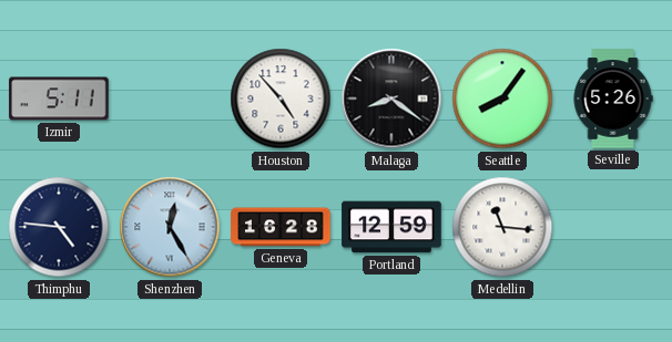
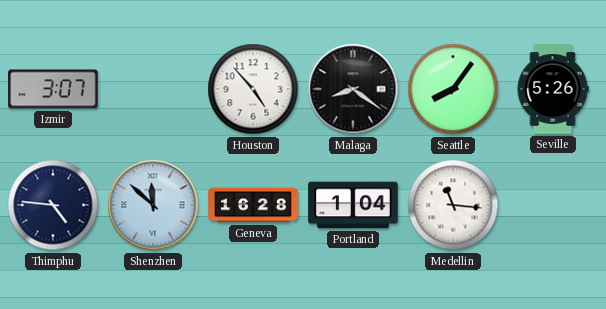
Izmir: 5:11 -> 3:07 (53, 89)
Shenzhen: 12:25 -> 11:52 (153, 205)
Portland: 12:59 -> 1:04 (353, 205)
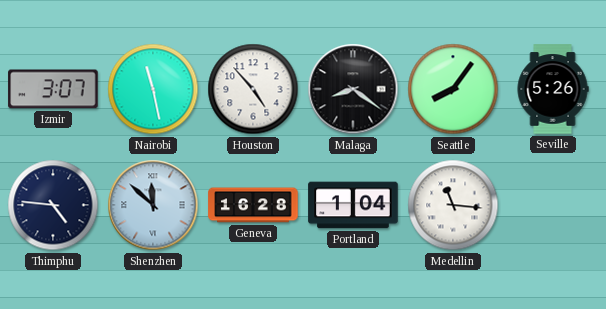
Nairobi: none -> 11:28 (153, 89)
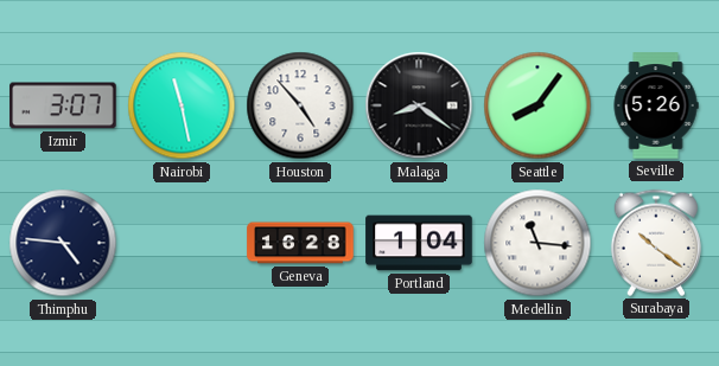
Shenzhen: 11:52 -> none (153, 205)
Surabaya: none -> 10:21 (656, 243)
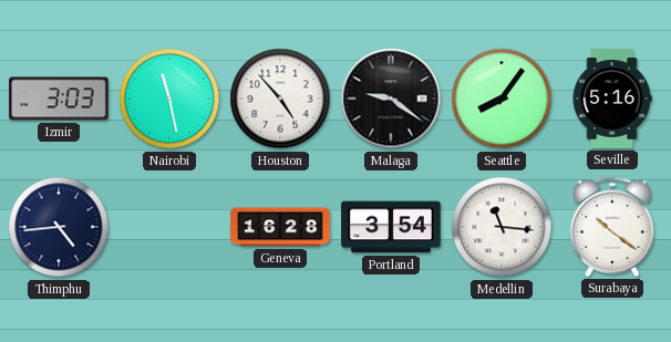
Izmir: 3:07 -> 3:03 (59, 99)
Malaga: 8:21 -> 9:21 (391, 99)
Seville: 5:26 -> 5:16 (612, 99)
Thimphu: 4:46 -> 4:44 (59, 227)
Portland: 1:04 -> 3:54 (391, 227)
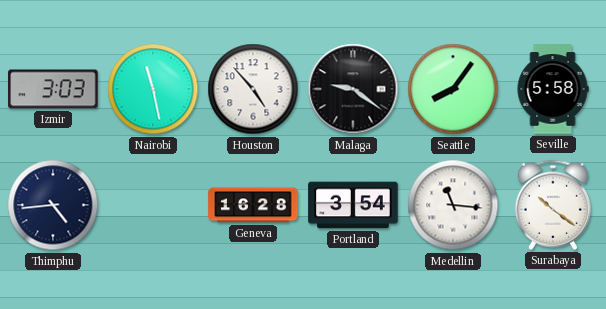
Seville: 5:16 -> 5:58 (553, 89)
